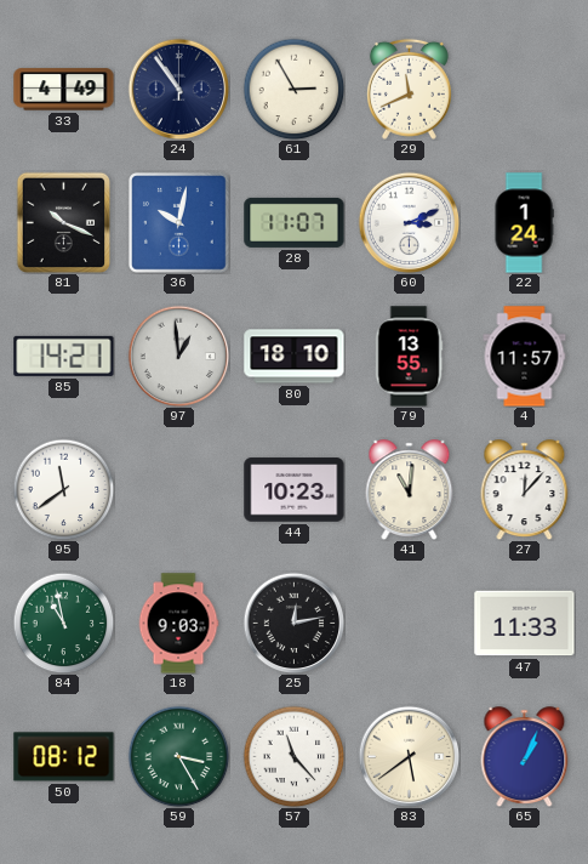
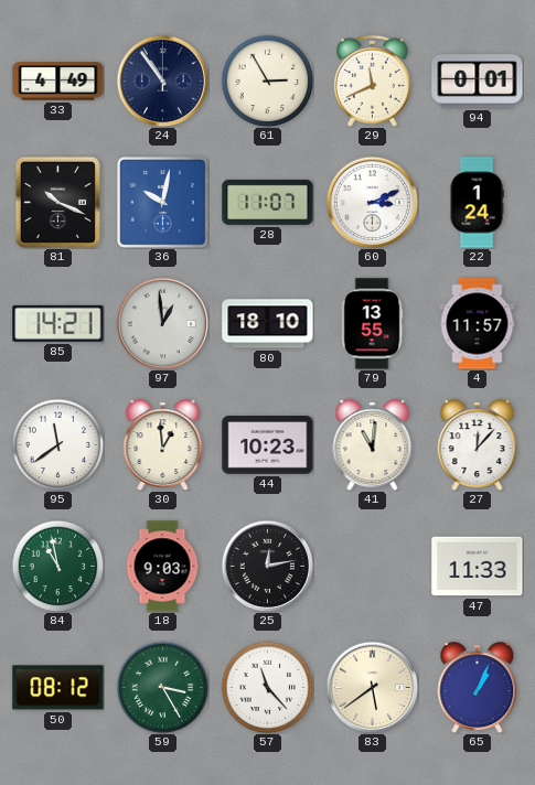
94: none -> 0:01 (478, 82)
30: none -> 12:59 (163, 445)
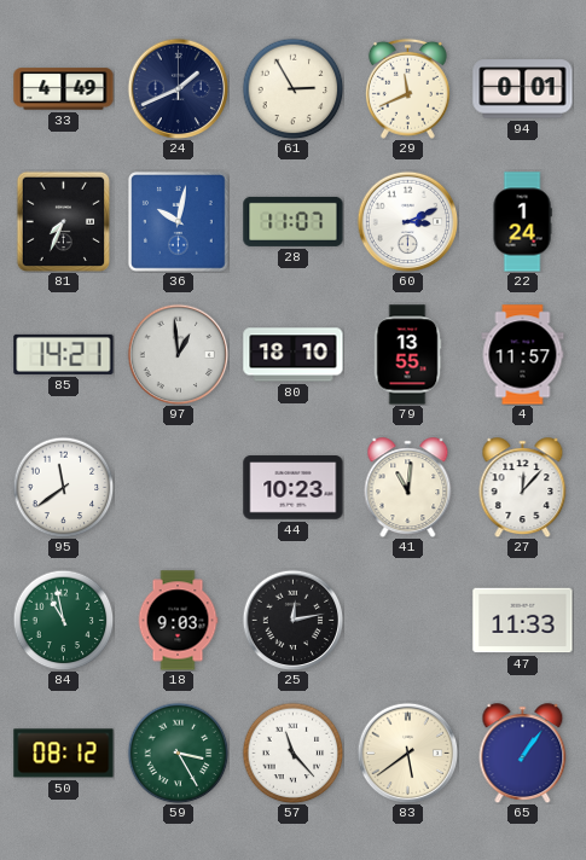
24: 10:54 -> 1:41 (178, 88)
81: 10:19 -> 7:34 (63, 221)
30: 12:59 -> none (163, 445)
65: 1:04 -> 1:06 (523, 754)
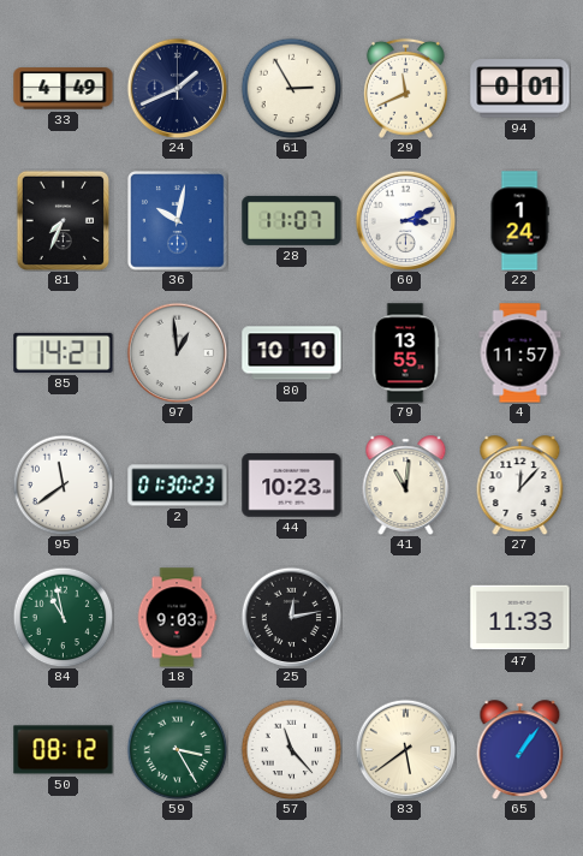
80: 18:10 -> 10:10 (292, 353)
2: none -> 01:30 (178, 486)
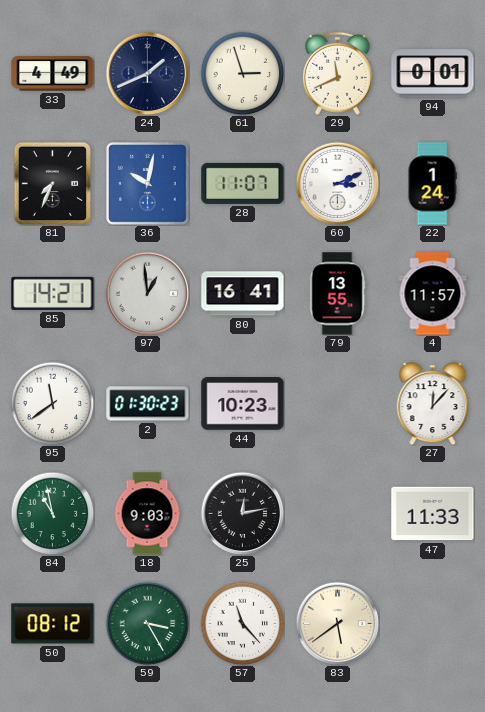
61: 2:55 -> 2:57 (242, 73)
80: 10:10 -> 16:41 (243, 294)
41: 11:01 -> none (406, 486)
65: 1:06 -> none (520, 750)
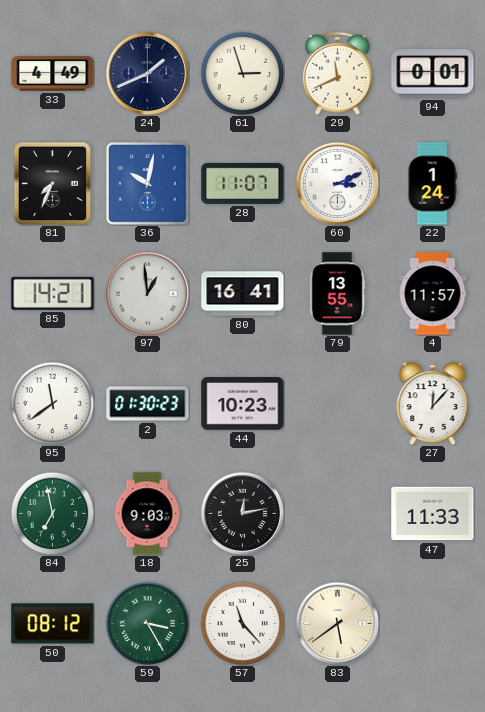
84: 10:58 -> 6:58 (52, 513)
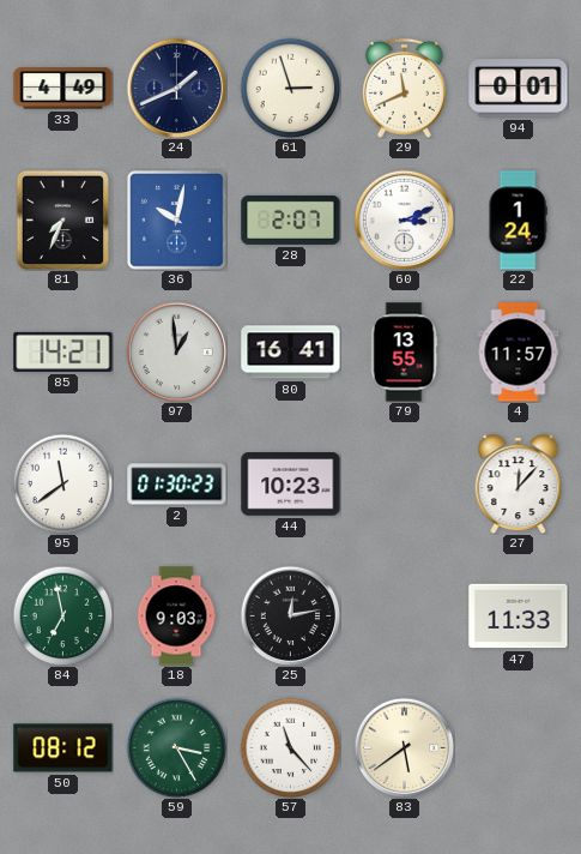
28: 11:07 -> 2:07 (291, 219)
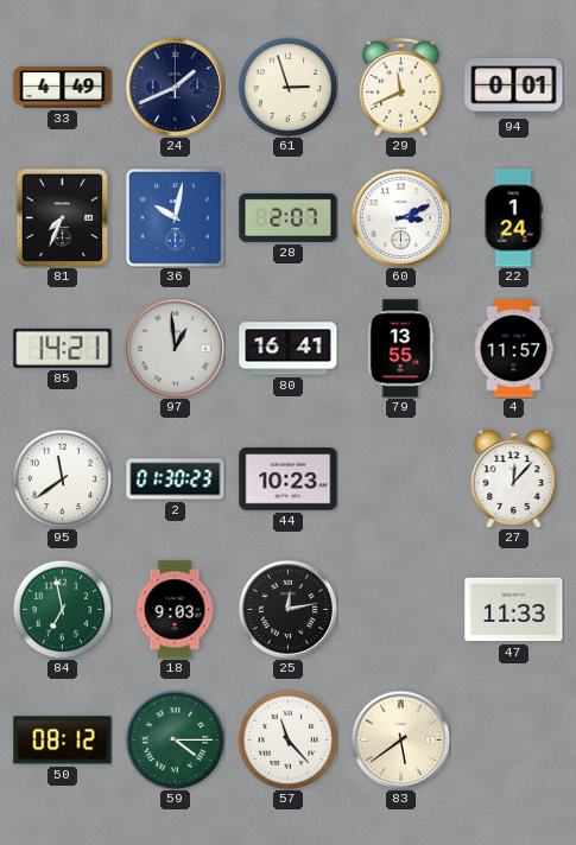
59: 3:25 -> 4:15 (175, 739)
